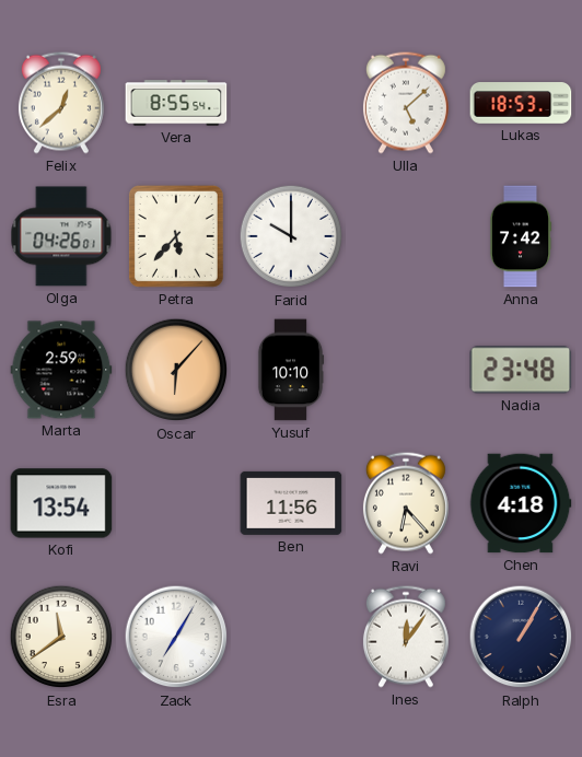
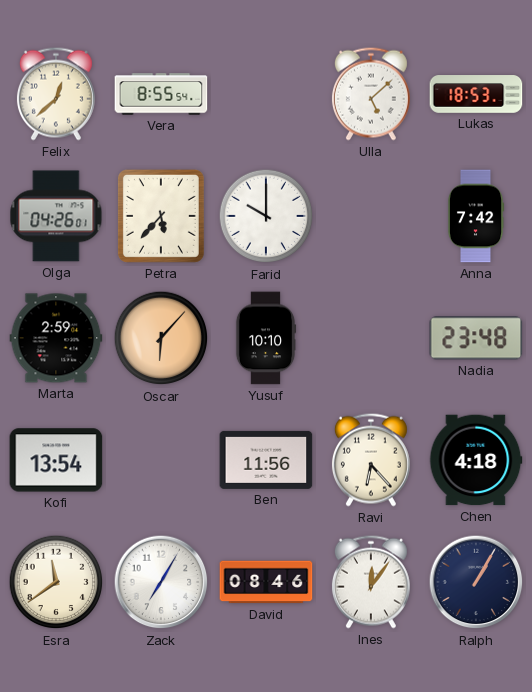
David: none -> 08:46 (266, 582)
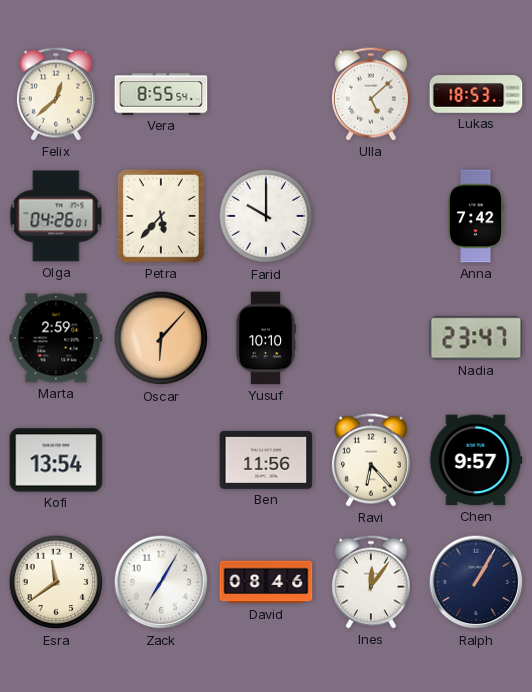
Nadia: 23:48 -> 23:47 (476, 338)
Chen: 4:18 -> 9:57 (476, 460)
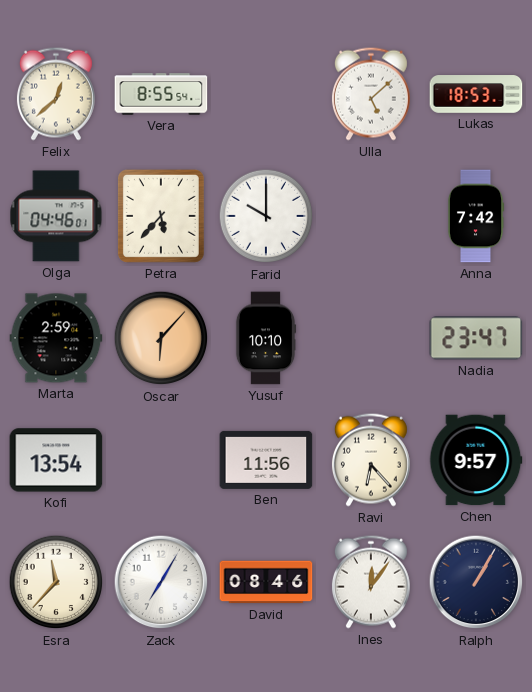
Olga: 04:26 -> 04:46 (56, 216)
Esra: 11:39 -> 11:37 (56, 582)
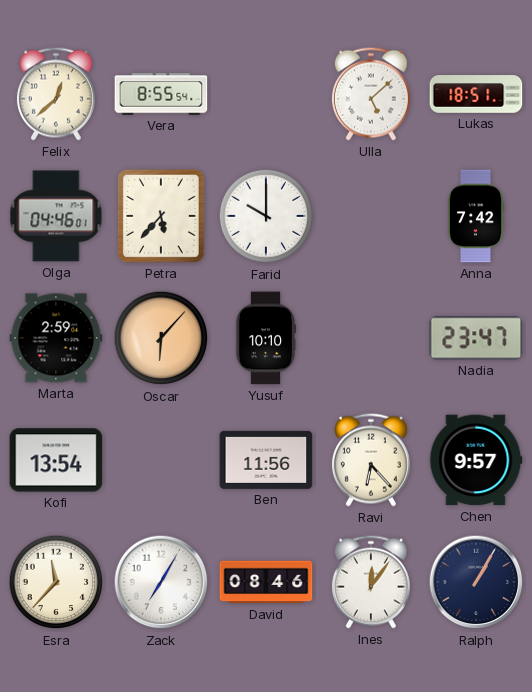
Lukas: 18:53 -> 18:51 (476, 94)
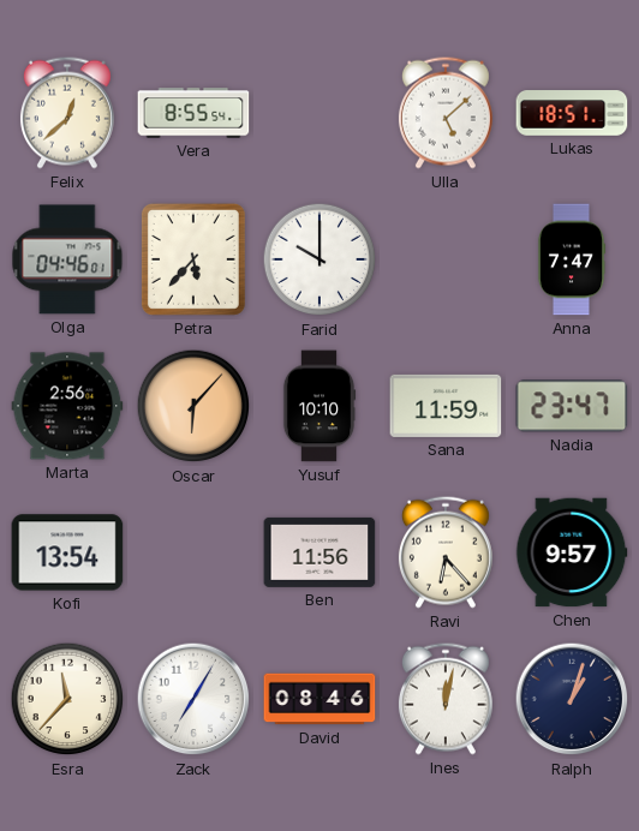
Anna: 7:42 -> 7:47 (572, 259)
Marta: 2:59 -> 2:56 (67, 406)
Sana: none -> 11:59 (446, 406)
Ines: 12:06 -> 12:02 (446, 699)
Ralph: 1:05 -> 1:03 (572, 699)
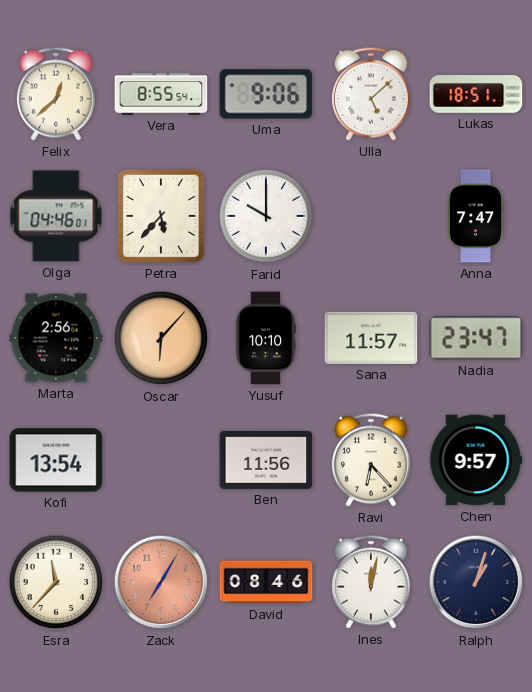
Uma: none -> 9:06 (266, 94)
Sana: 11:59 -> 11:57 (371, 338)
Zack dial: white -> salmon (161, 582)
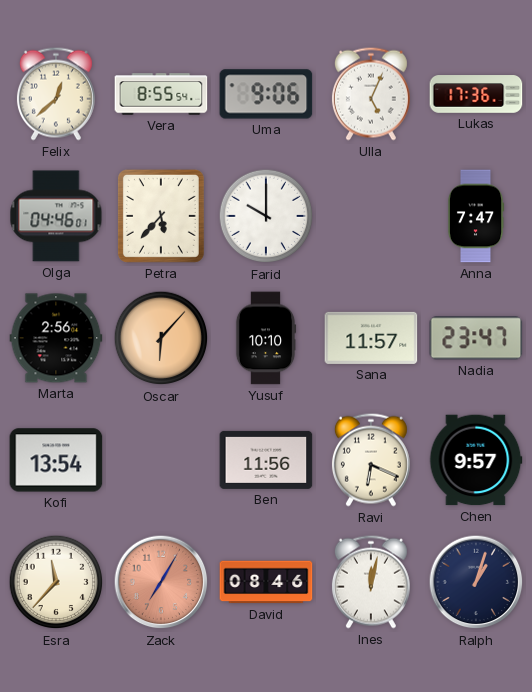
Ulla: 5:08 -> 5:04 (371, 94)
Lukas: 18:51 -> 17:36 (476, 94)
Ravi: 6:23 -> 6:19 (371, 460)
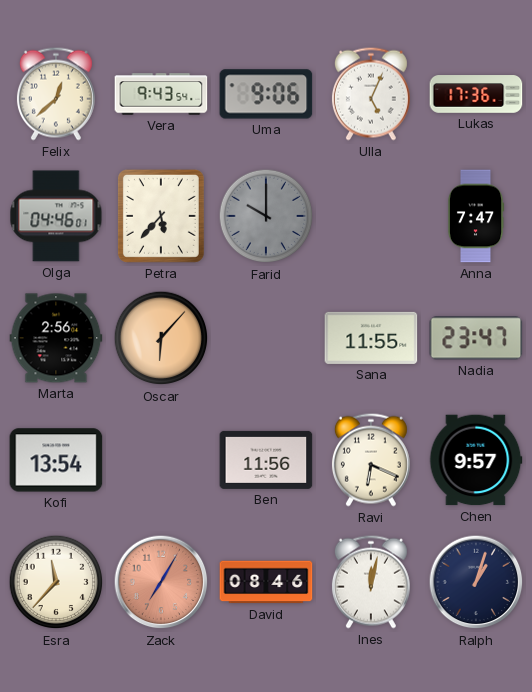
Vera: 8:55 -> 9:43 (161, 94)
Farid dial: white -> grey (266, 216)
Yusuf: 10:10 -> none (266, 338)
Sana: 11:57 -> 11:55 (371, 338)
